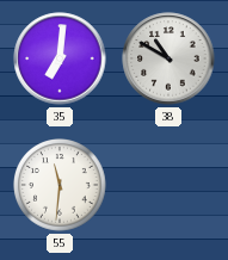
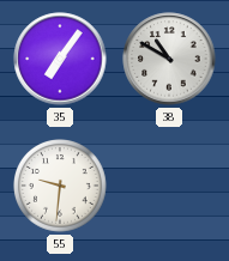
35: 7:01 -> 7:06 (60, 59)
55: 11:31 -> 9:31 (61, 187)
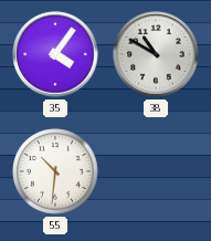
35: 7:06 -> 4:06 (55, 54)
55: 9:31 -> 10:31 (56, 172)
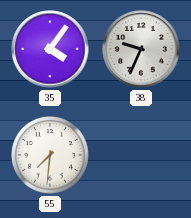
38: 10:50 -> 9:34 (141, 49)
55: 10:31 -> 7:31 (51, 156)
